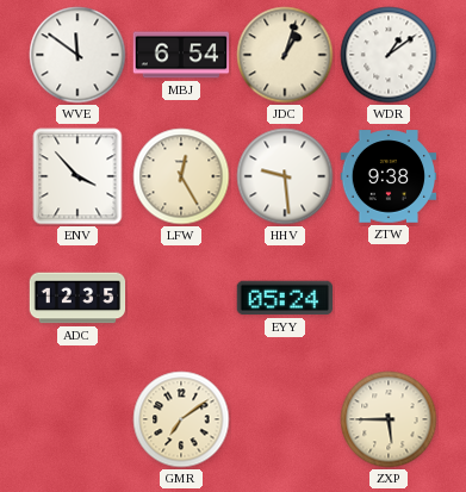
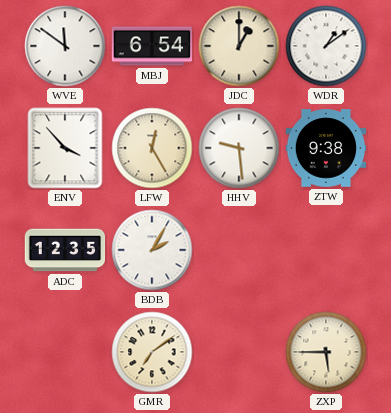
JDC: 1:03 -> 1:00 (239, 46)
BDB: none -> 2:05 (152, 250)
EYY: 05:24 -> none (284, 298)
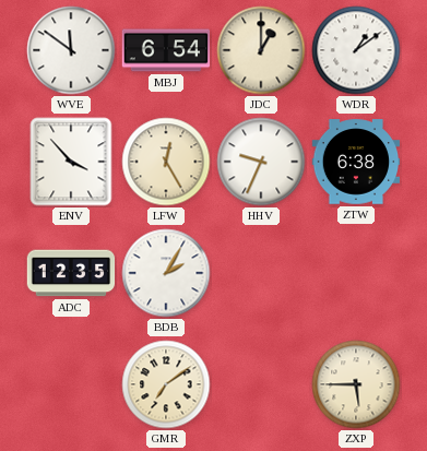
HHV: 9:29 -> 9:34 (261, 162)
ZTW: 9:38 -> 6:38 (356, 162)
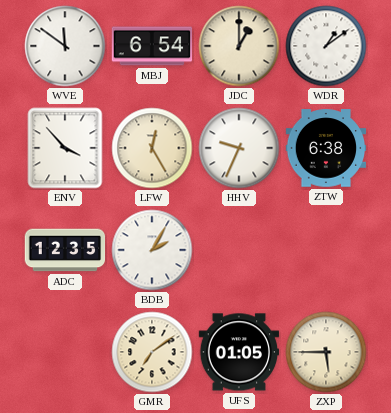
UFS: none -> 01:05 (239, 352)
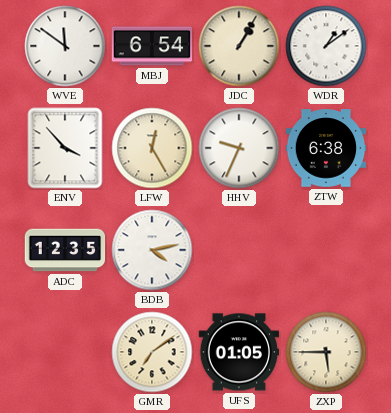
JDC: 1:00 -> 1:05 (239, 46)
BDB: 2:05 -> 4:13 (152, 250)
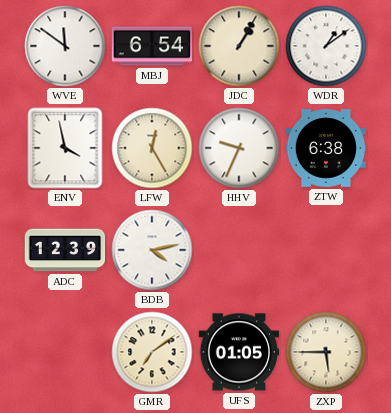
ENV: 3:53 -> 3:58 (65, 148)
ADC: 12:35 -> 12:39 (65, 250)
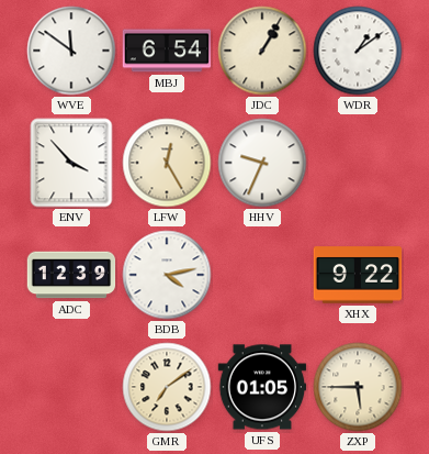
ENV: 3:58 -> 3:53 (71, 163)
ZTW: 6:38 -> none (326, 148)
XHX: none -> 9:22 (358, 275)
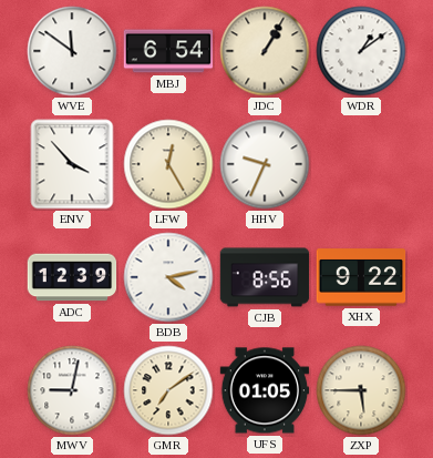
CJB: none -> 8:56 (265, 277)
MWV: none -> 9:02 (72, 390)
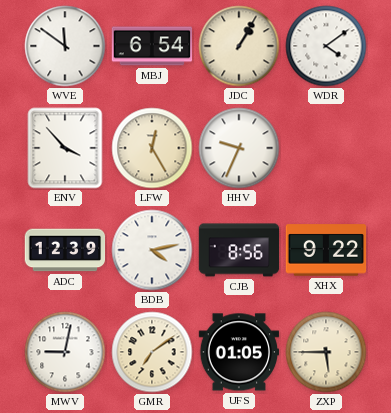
WDR: 1:09 -> 4:09 (326, 46)
